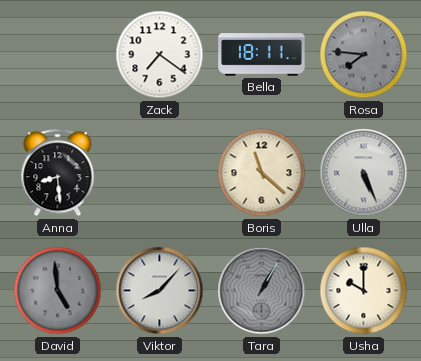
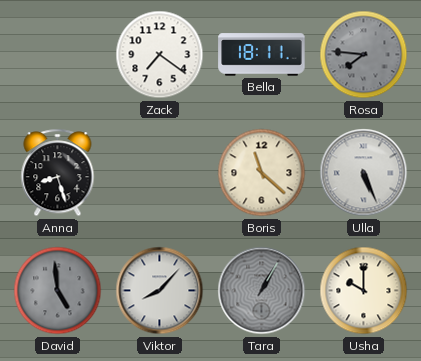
Anna: 8:29 -> 8:27 (58, 173)
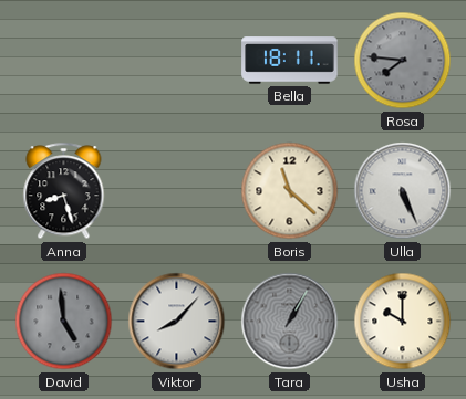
Zack: 7:21 -> none (160, 55)
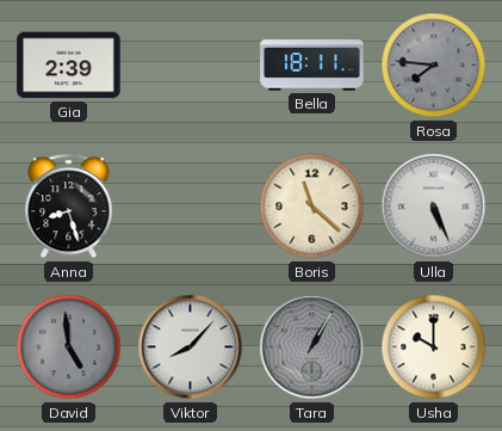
Gia: none -> 2:39 (69, 66)
